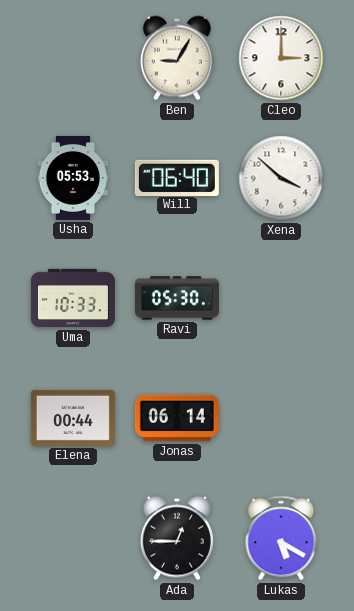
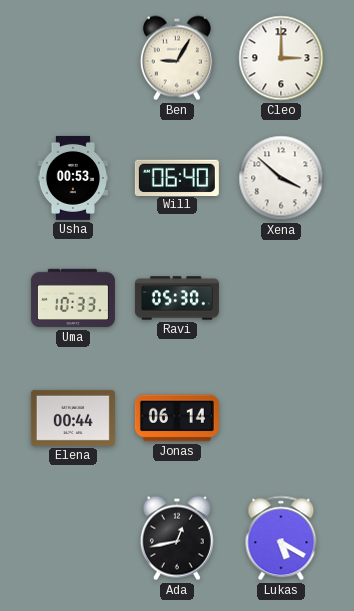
Usha: 05:53 -> 00:53 (73, 178)
Ada: 12:45 -> 12:43 (177, 538)
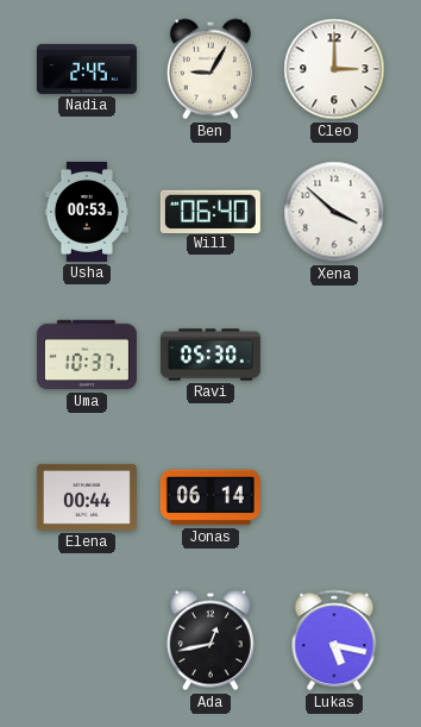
Nadia: none -> 2:45 (87, 69)
Uma: 10:33 -> 10:37 (87, 355)
Lukas: 5:20 -> 5:17 (334, 640)
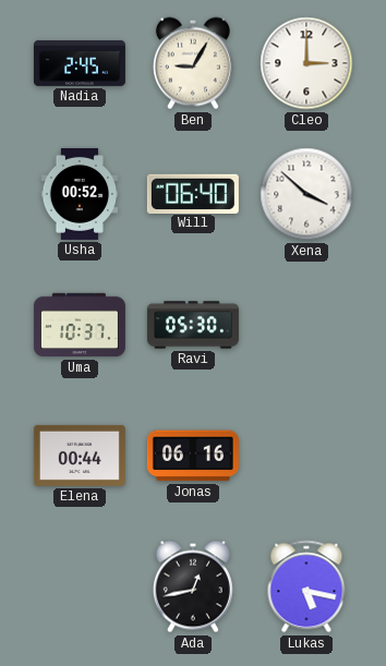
Usha: 00:53 -> 00:52 (80, 194)
Jonas: 06:14 -> 06:16 (193, 456)
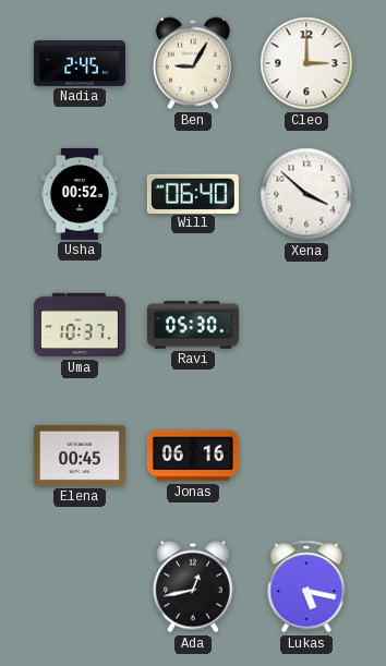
Elena: 00:44 -> 00:45 (80, 456)
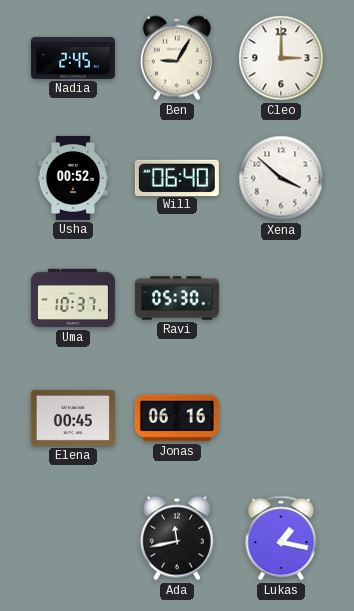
Ada: 12:43 -> 11:43 (177, 538)
Lukas: 5:17 -> 1:17 (281, 538)
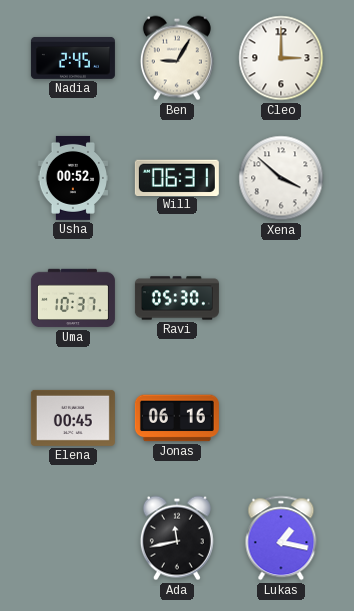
Will: 06:40 -> 06:31 (177, 177)
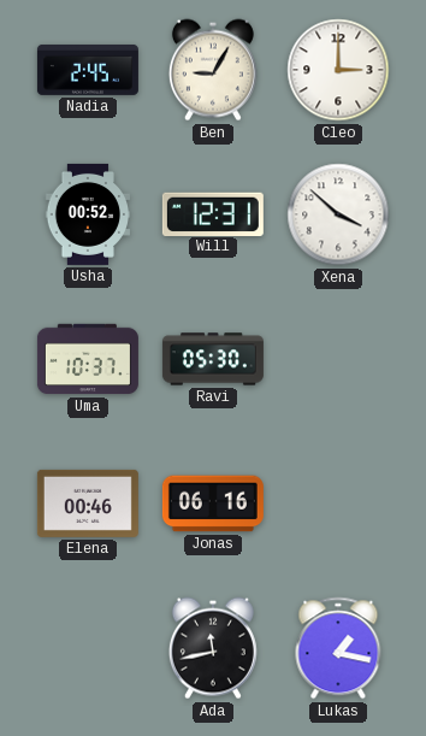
Will: 06:31 -> 12:31 (213, 213)
Elena: 00:45 -> 00:46 (88, 504)
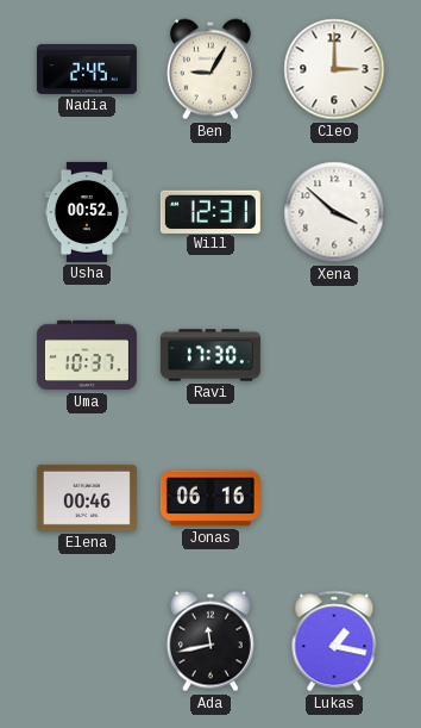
Ravi: 05:30 -> 17:30 (211, 355)
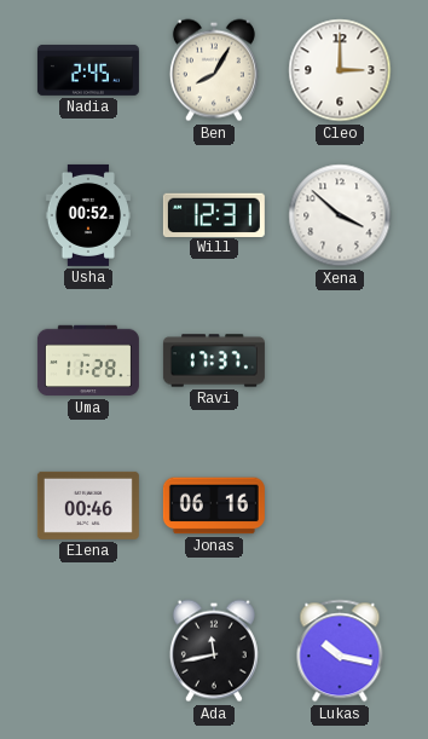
Ben: 9:05 -> 8:05 (214, 70)
Uma: 10:37 -> 11:28 (88, 360)
Ravi: 17:30 -> 17:37 (214, 360)
Lukas: 1:17 -> 10:17 (340, 651)
